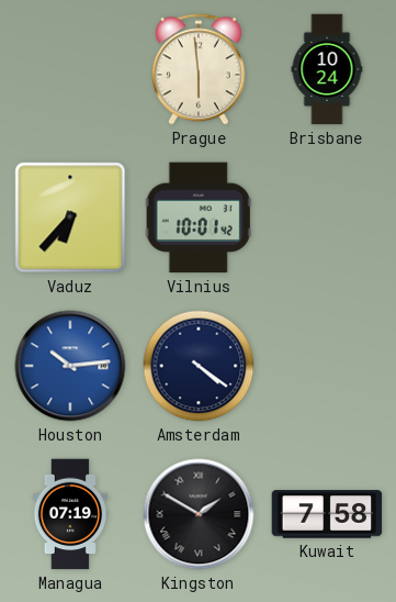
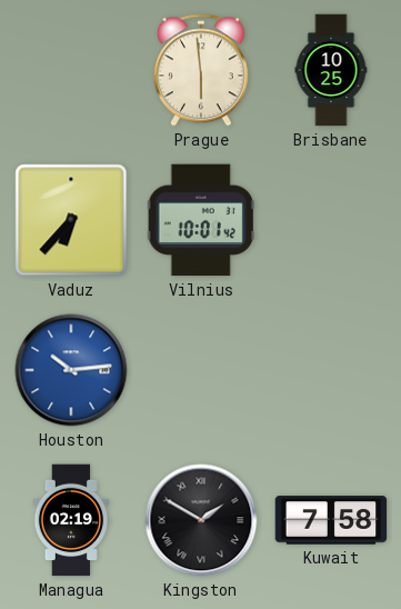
Brisbane: 10:24 -> 10:25 (331, 70)
Amsterdam: 4:21 -> none (199, 366)
Managua: 07:19 -> 02:19 (71, 520)
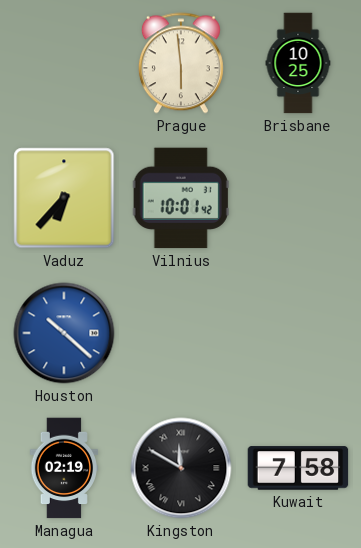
Houston: 10:14 -> 10:22 (64, 333)
Kingston: 1:50 -> 11:50 (181, 468)
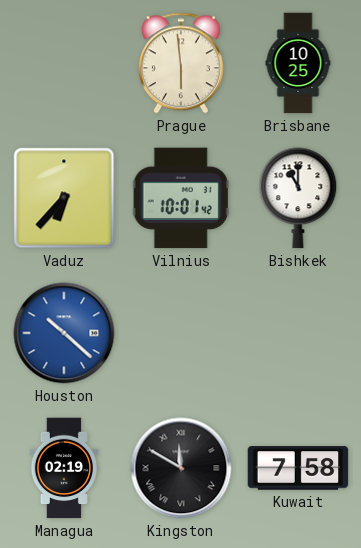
Bishkek: none -> 11:00 (298, 198)
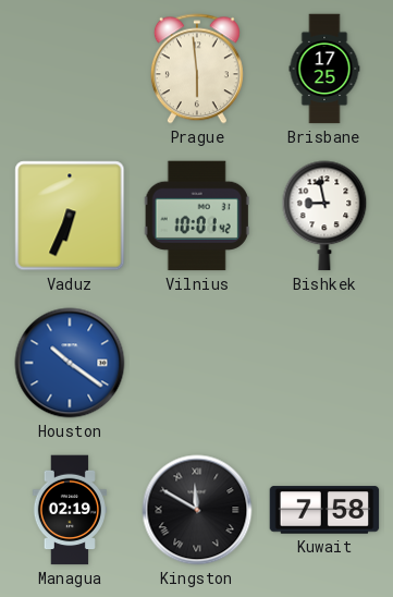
Brisbane: 10:25 -> 17:25 (324, 69)
Vaduz: 6:37 -> 6:34 (70, 216)
Bishkek: 11:00 -> 8:58 (324, 216)
Houston: 10:22 -> 10:21 (70, 363)
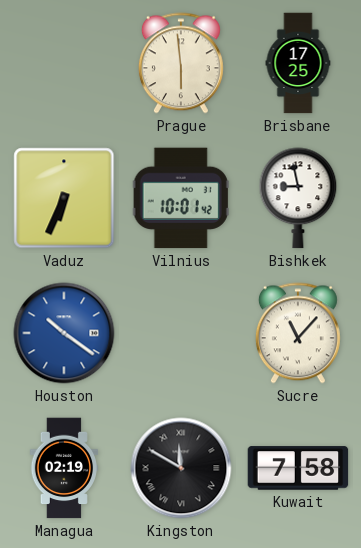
Sucre: none -> 11:07 (298, 333)
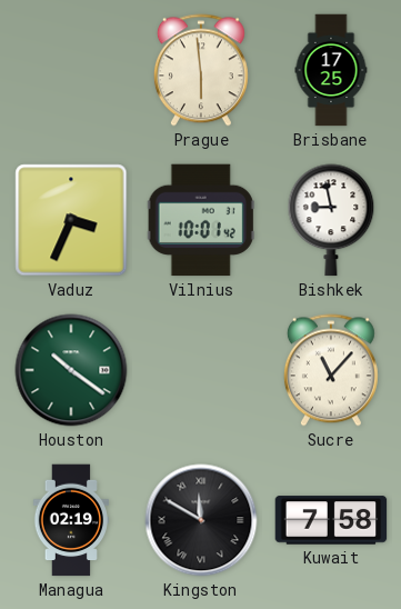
Vaduz: 6:34 -> 3:34 (71, 220)
Houston dial: blue -> green (71, 370)
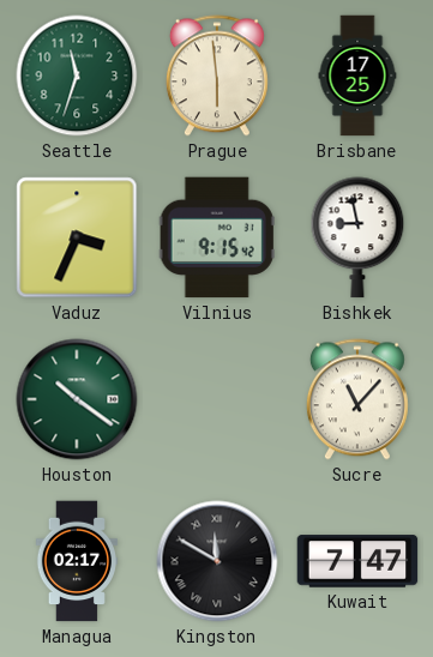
Seattle: none -> 11:33 (77, 76)
Vilnius: 10:01 -> 9:15 (217, 237)
Managua: 02:19 -> 02:17 (77, 561)
Kuwait: 7:58 -> 7:47 (357, 561)
